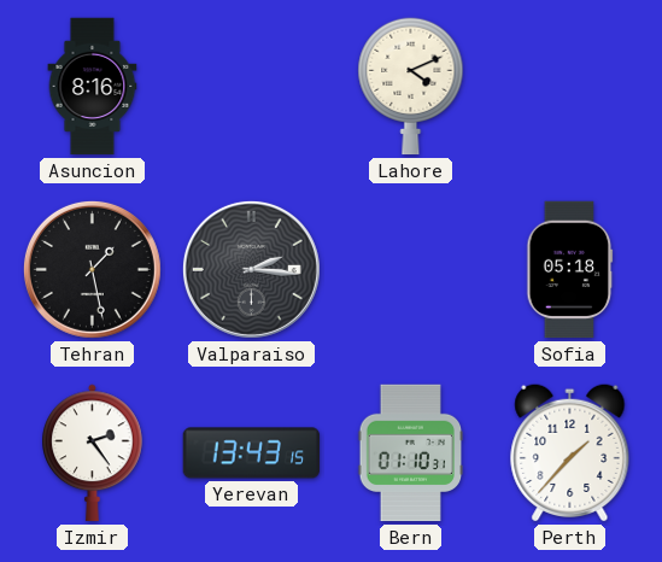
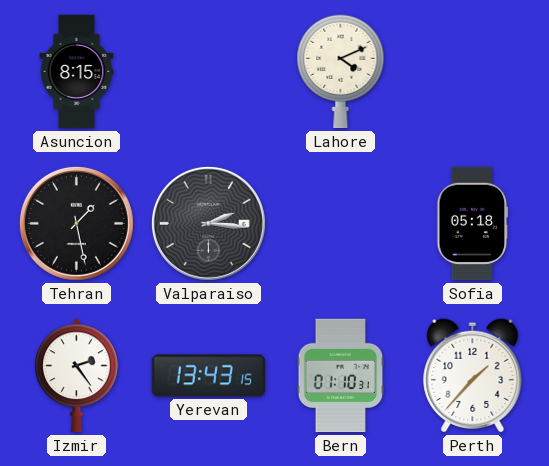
Asuncion: 8:16 -> 8:15 (77, 72)
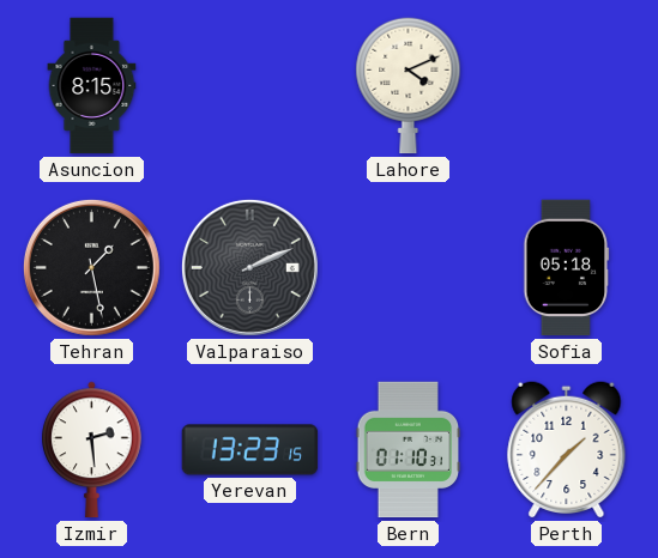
Valparaiso: 2:16 -> 2:11 (249, 267)
Izmir: 2:24 -> 2:29 (92, 450)
Yerevan: 13:43 -> 13:23 (250, 450)
